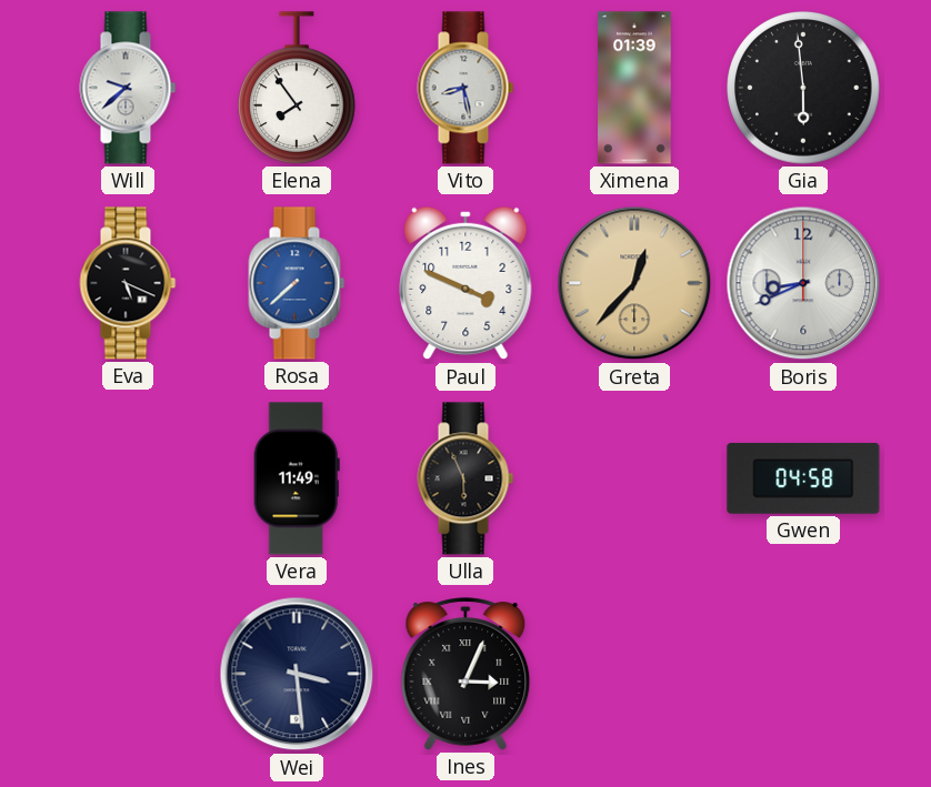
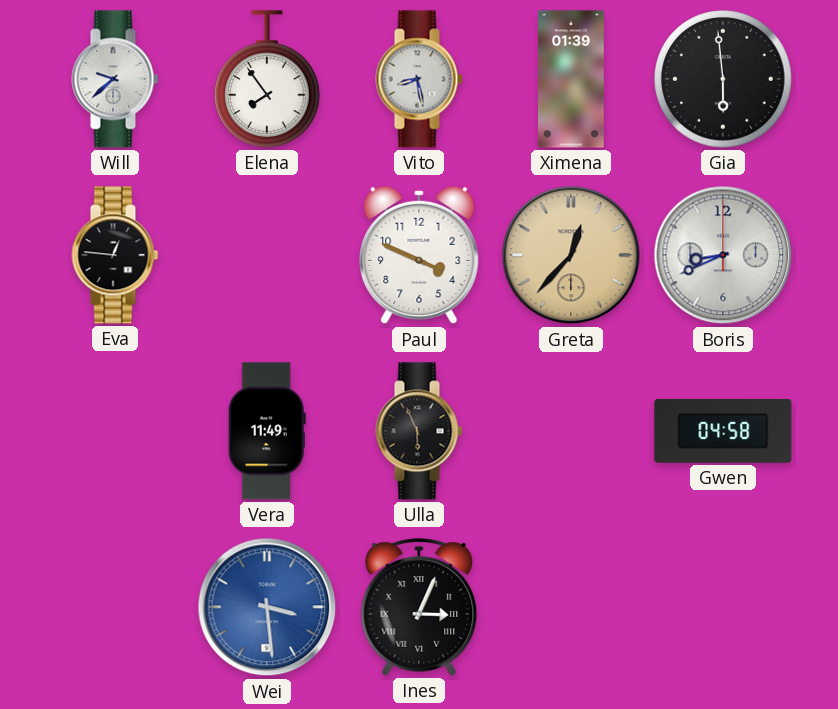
Eva: 5:19 -> 12:46 (115, 255)
Rosa: 7:38 -> none (297, 283)
Wei dial: navy -> blue (267, 607)
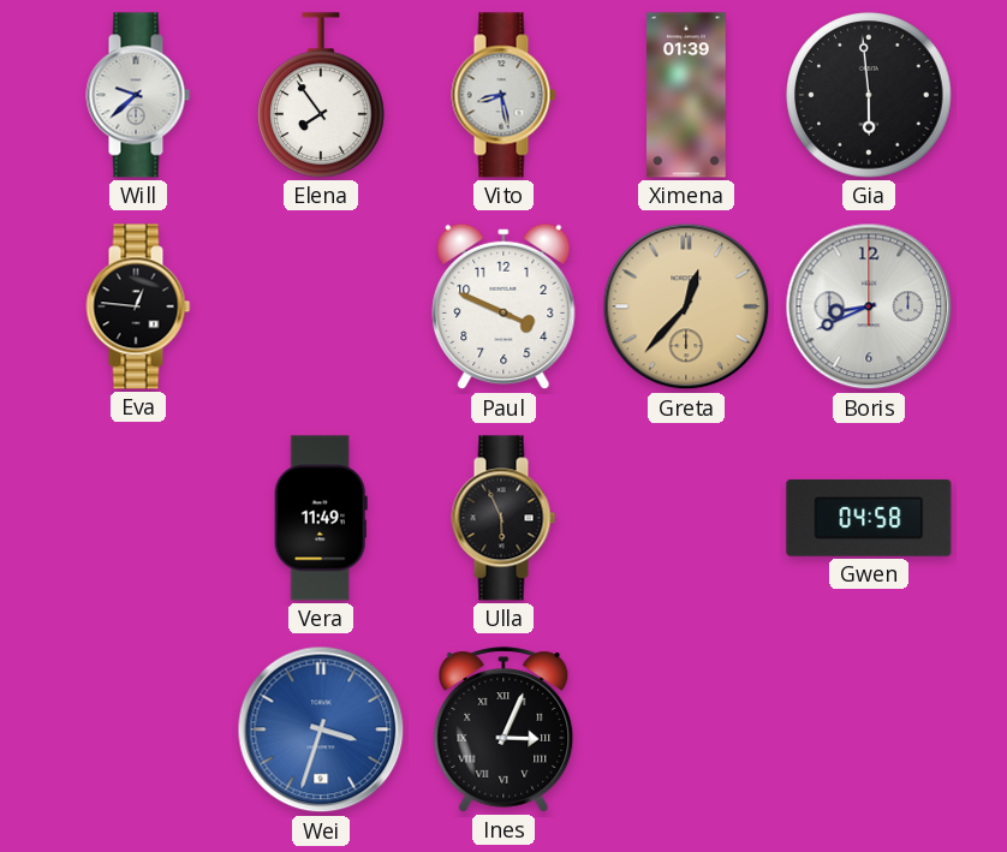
Wei: 3:29 -> 3:33 (321, 729)
